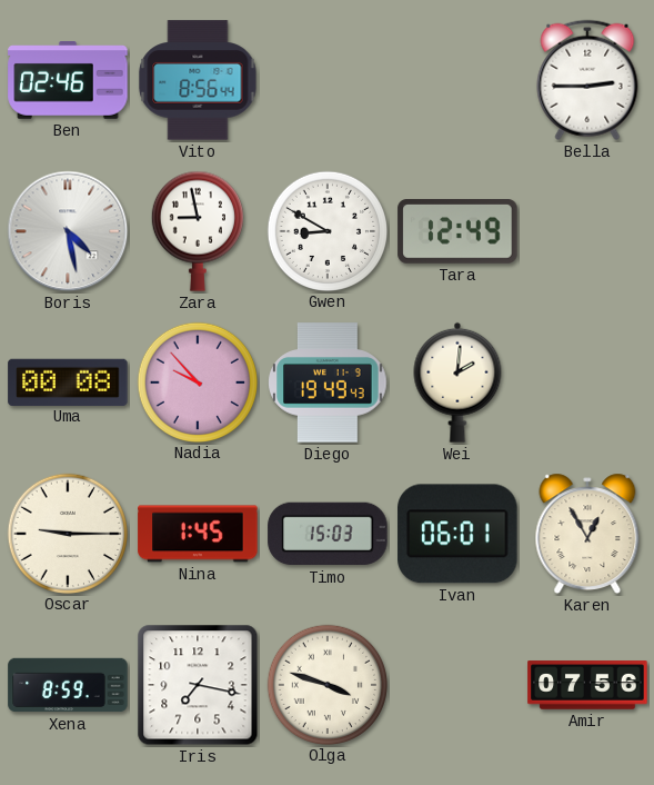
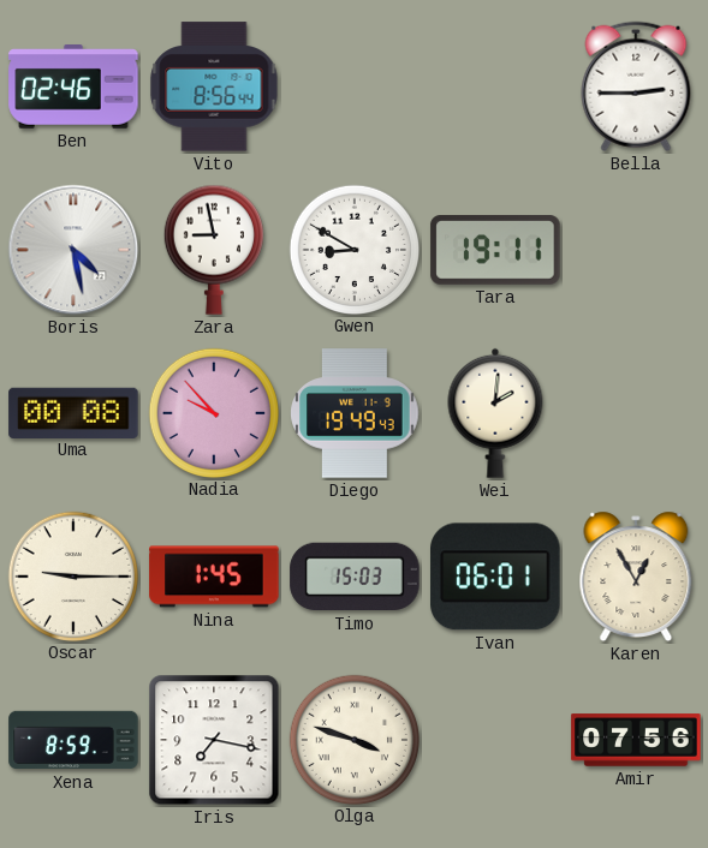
Tara: 12:49 -> 19:11 (495, 251)
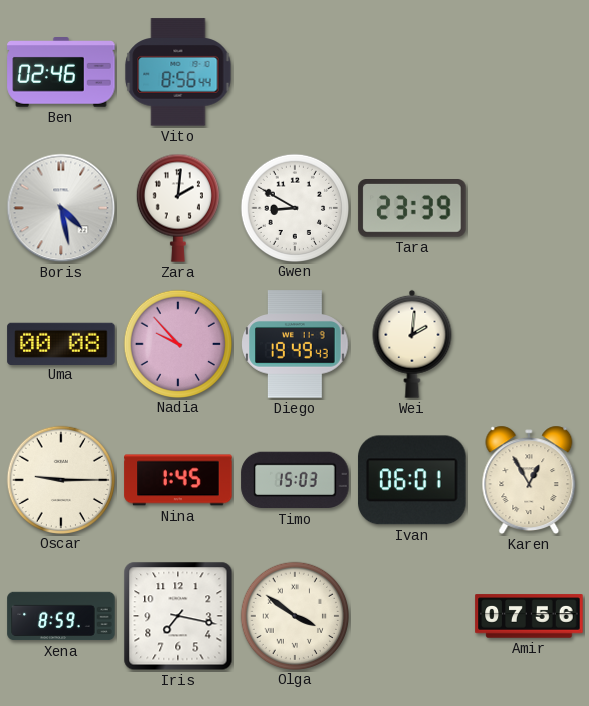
Bella: 2:45 -> none (636, 86)
Zara: 8:58 -> 2:01 (178, 208)
Tara: 19:11 -> 23:39 (412, 209)
Olga: 3:48 -> 3:51 (294, 615)
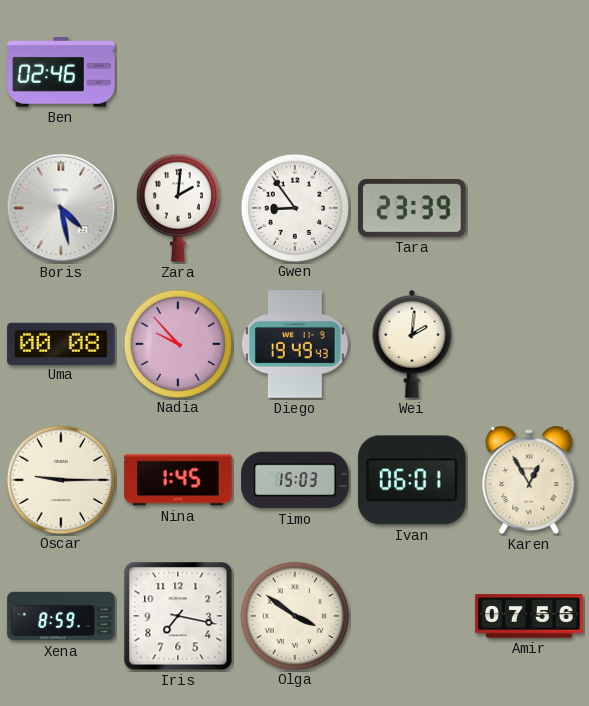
Vito: 8:56 -> none (178, 72)
Gwen: 8:50 -> 8:54 (294, 207)
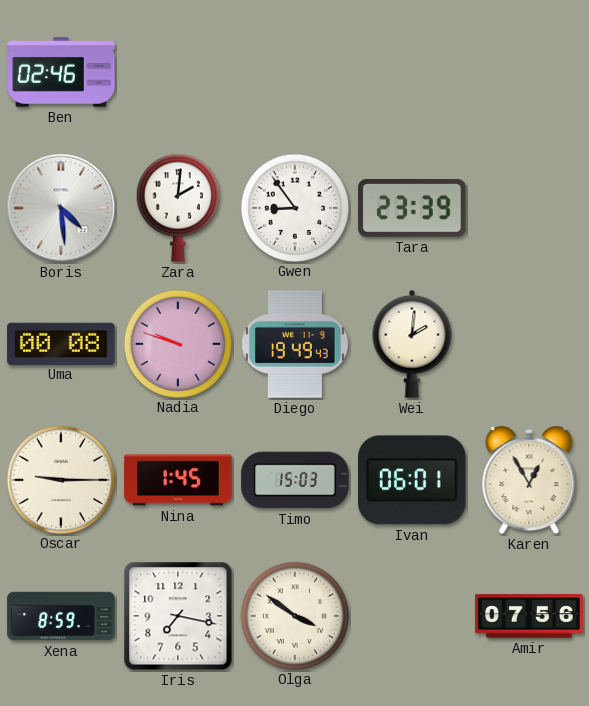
Boris: 4:28 -> 4:29 (61, 208)
Nadia: 9:53 -> 9:48 (177, 343)
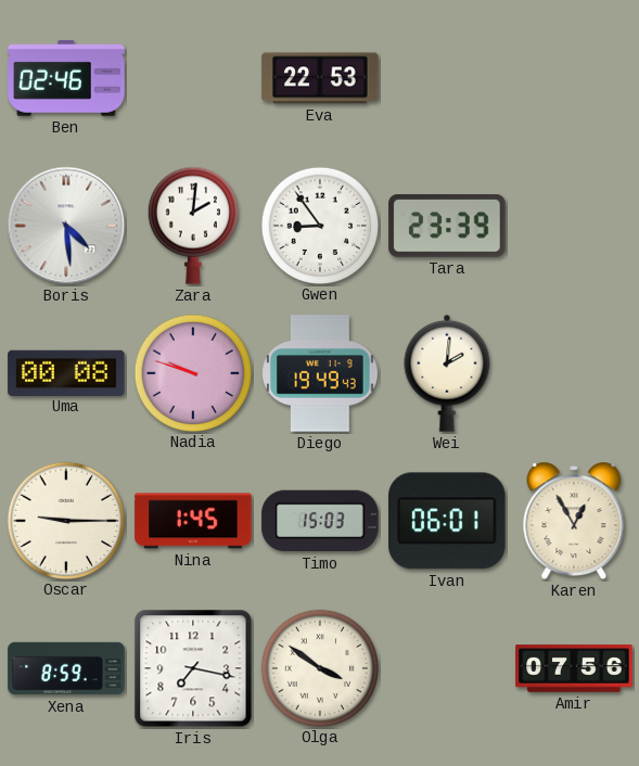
Eva: none -> 22:53 (320, 78)
